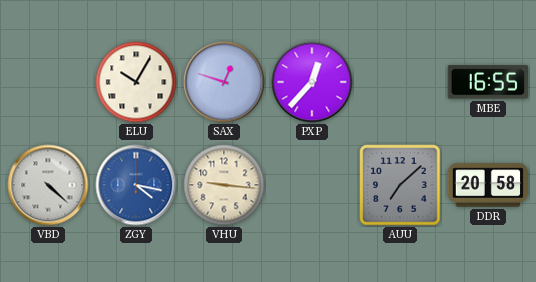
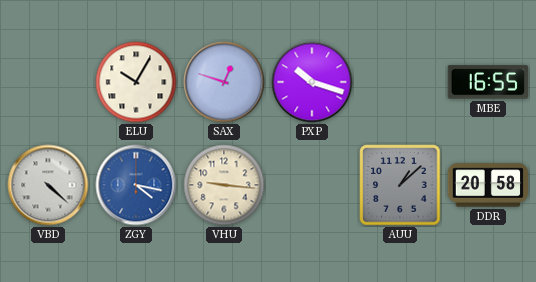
PXP: 12:37 -> 10:18 (312, 82)
AUU: 7:08 -> 1:08 (400, 185)
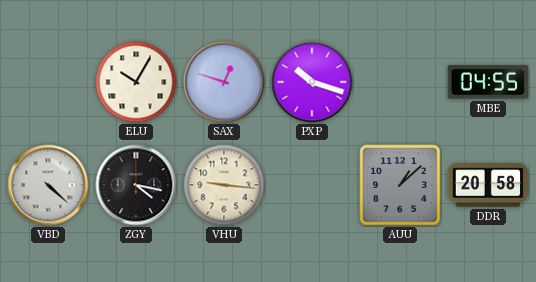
MBE: 16:55 -> 04:55 (487, 82)
ZGY dial: blue -> black (136, 185)
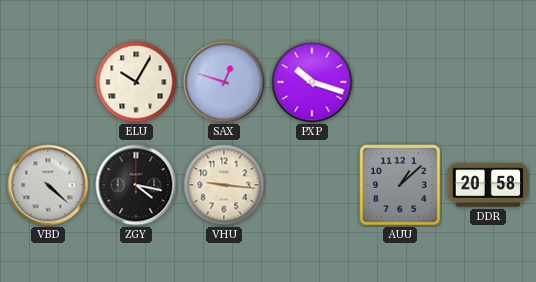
MBE: 04:55 -> none (487, 82)
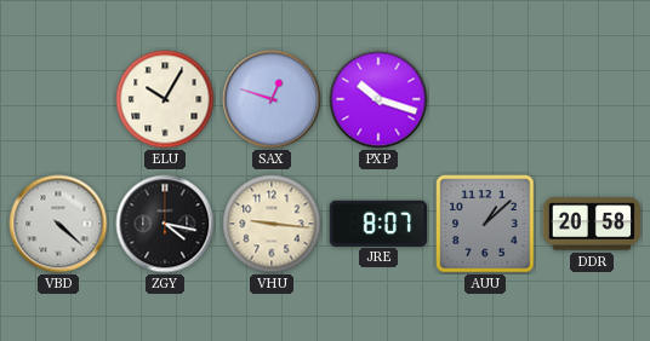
JRE: none -> 8:07 (377, 222)
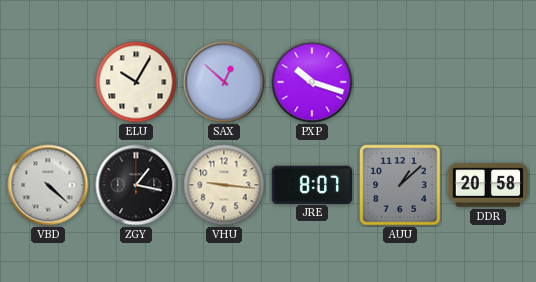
SAX: 12:48 -> 12:52 (224, 82)
ZGY: 4:17 -> 1:17 (136, 185)
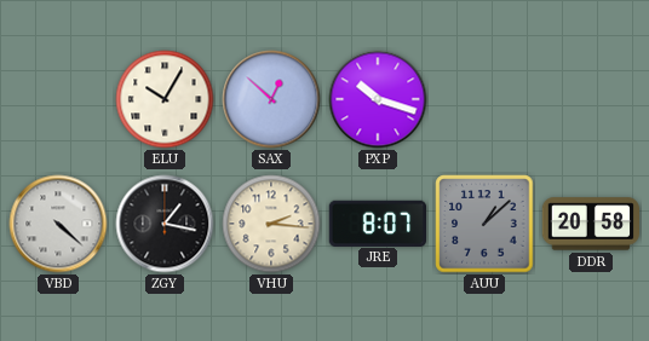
VHU: 9:16 -> 2:16 (271, 224)
